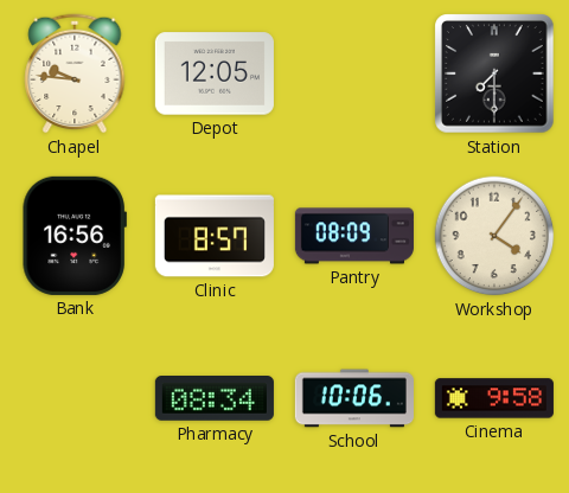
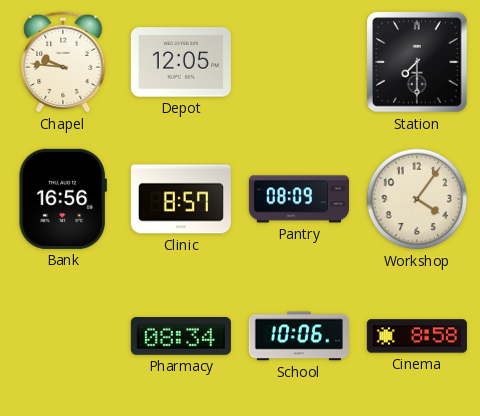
Cinema: 9:58 -> 8:58 (417, 336)
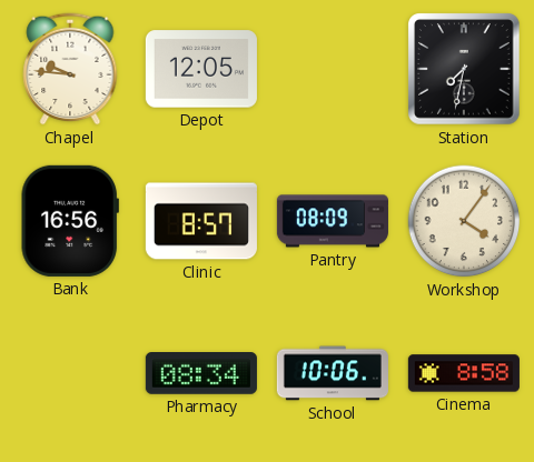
Station: 7:30 -> 7:32 (464, 69)
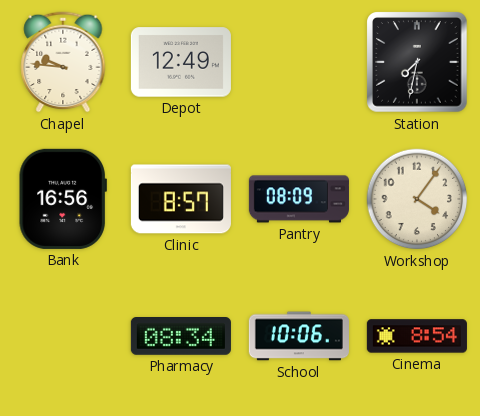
Depot: 12:05 -> 12:49 (181, 62)
Cinema: 8:58 -> 8:54 (417, 336)
